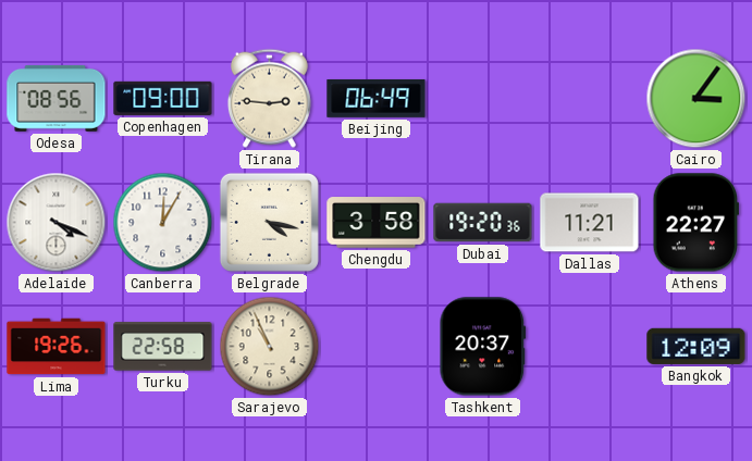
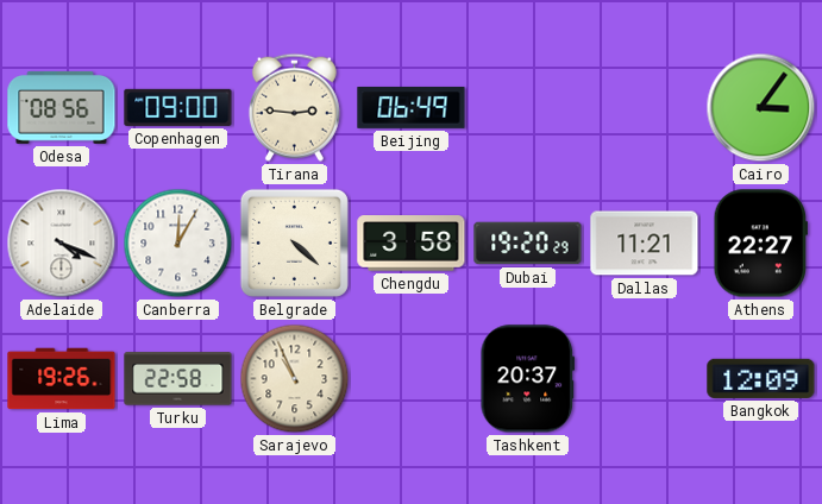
Belgrade: 4:17 -> 4:22 (294, 242)
Dubai: 19:20:36 -> 19:20:29 (528, 244)
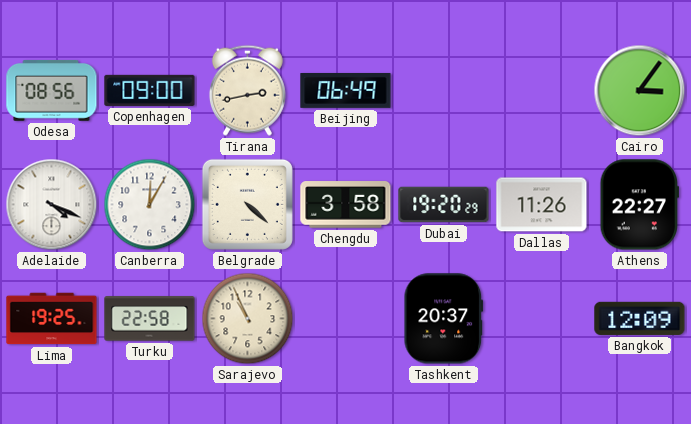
Tirana: 2:46 -> 2:43 (247, 90)
Dallas: 11:21 -> 11:26 (542, 205)
Lima: 19:26 -> 19:25 (52, 319)
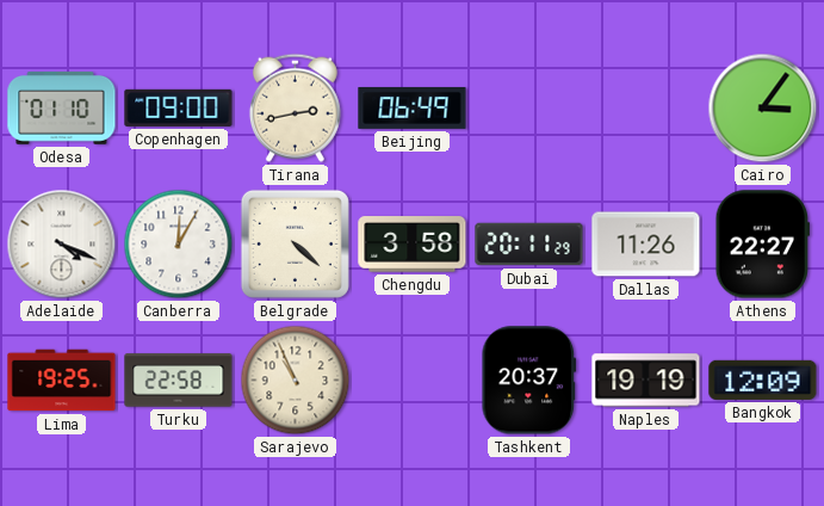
Odesa: 08:56 -> 01:10 (62, 107)
Dubai: 19:20 -> 20:11 (529, 245)
Naples: none -> 19:19 (646, 381)
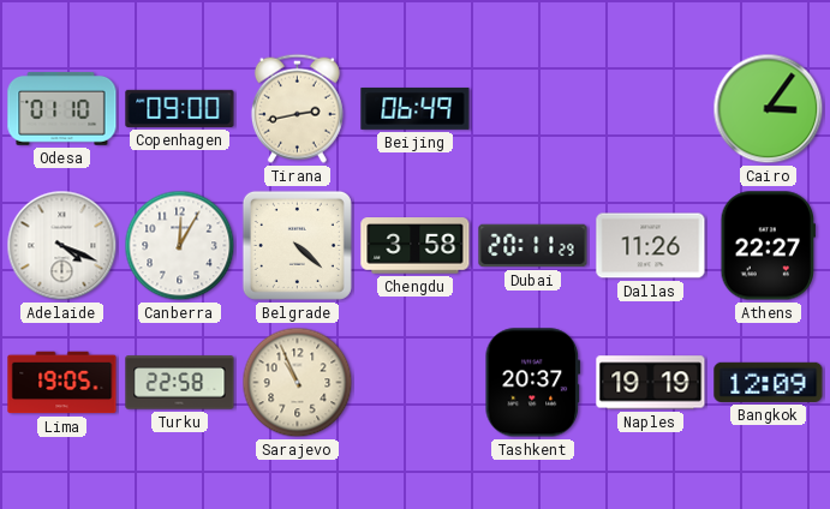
Lima: 19:25 -> 19:05 (62, 383)
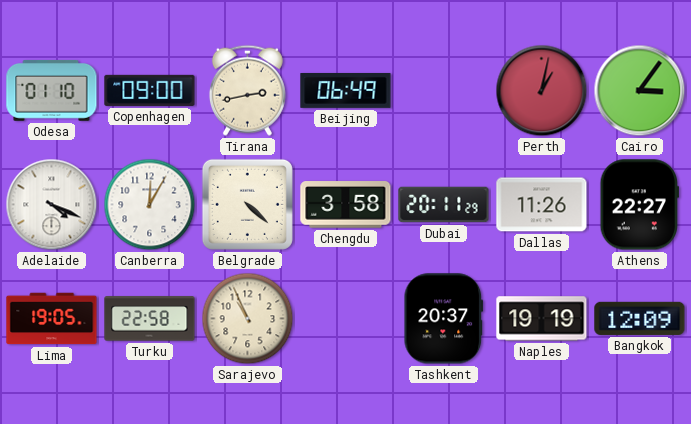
Perth: none -> 1:02 (542, 91)
